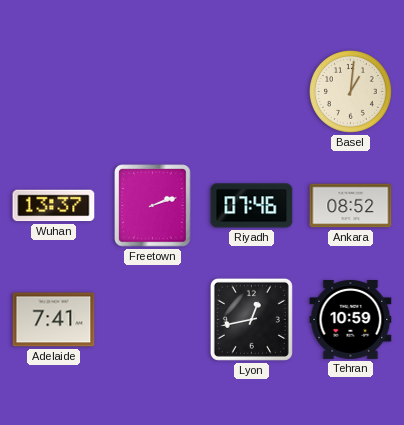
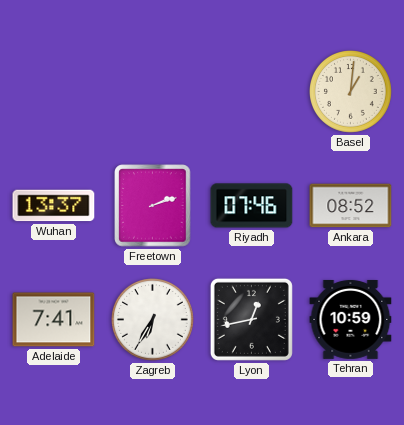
Zagreb: none -> 6:35 (153, 320)
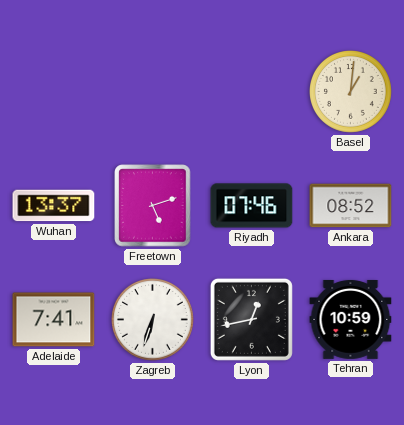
Freetown: 2:12 -> 5:12 (153, 206)
Zagreb: 6:35 -> 6:33 (153, 320)
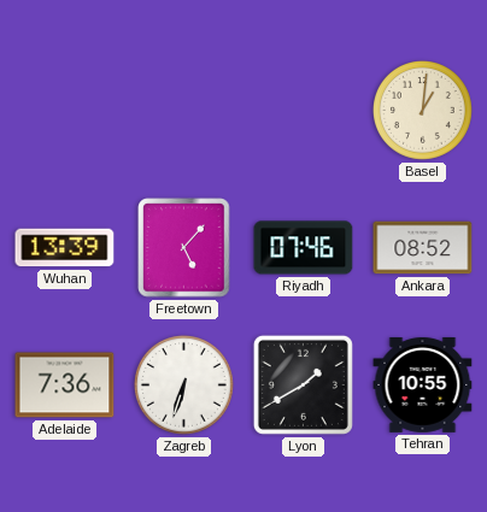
Wuhan: 13:37 -> 13:39 (65, 248)
Freetown: 5:12 -> 5:07 (184, 248)
Adelaide: 7:41 -> 7:36 (65, 386)
Lyon: 12:43 -> 1:40 (303, 384)
Tehran: 10:59 -> 10:55 (423, 384)
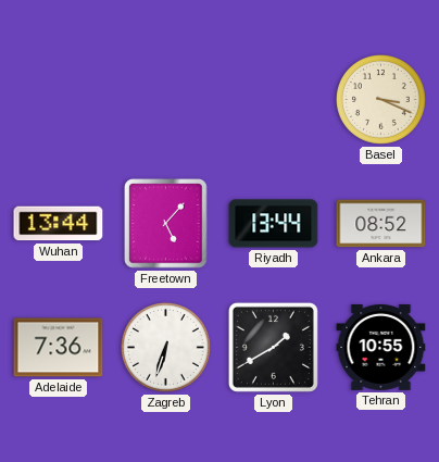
Basel: 1:01 -> 3:19 (381, 100)
Wuhan: 13:39 -> 13:44 (59, 224)
Riyadh: 07:46 -> 13:44 (274, 224)
